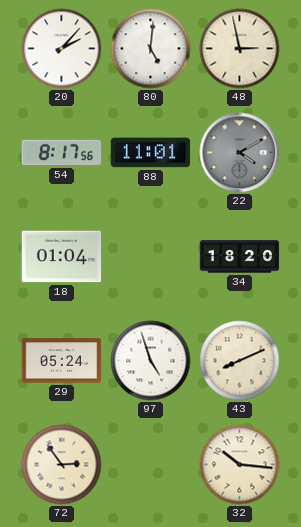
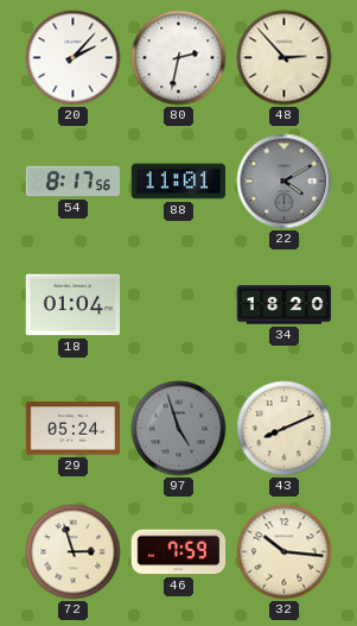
80: 5:01 -> 2:32 (179, 58)
48: 2:58 -> 2:53 (285, 58)
97 dial: white -> grey (179, 429)
72: 2:54 -> 2:57 (74, 552)
46: none -> 7:59 (179, 552)
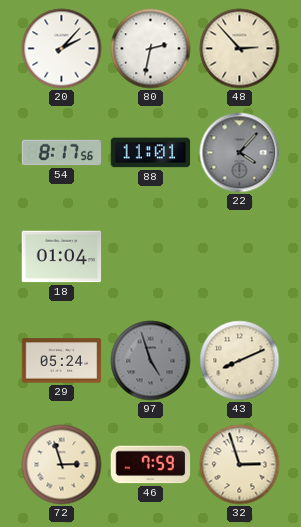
22: 4:10 -> 4:07 (240, 153)
34: 18:20 -> none (285, 305)
32: 10:16 -> 2:57 (240, 465)
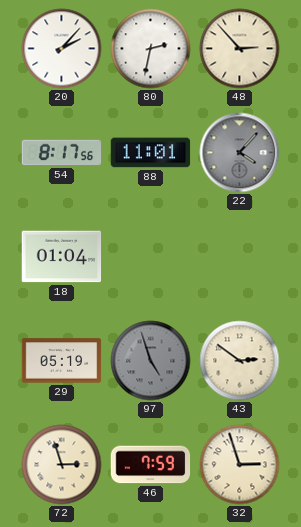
29: 05:24 -> 05:19 (62, 361)
43: 8:11 -> 2:51 (240, 361)
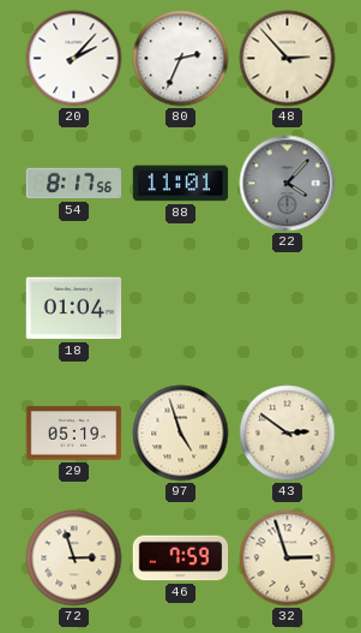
80: 2:32 -> 2:34 (181, 59)
97 dial: grey -> cream (181, 434)
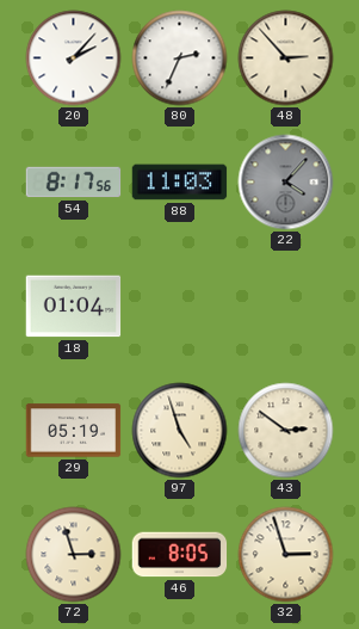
88: 11:01 -> 11:03 (180, 183)
46: 7:59 -> 8:05 (180, 555)
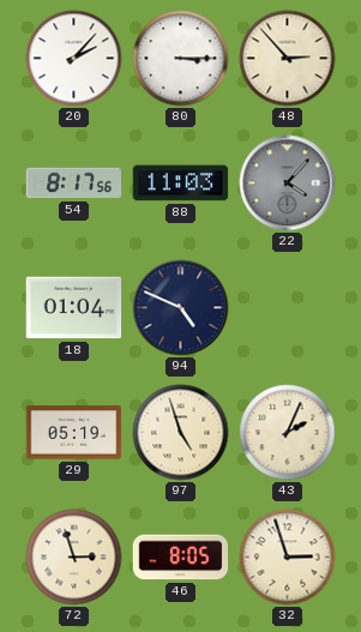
80: 2:34 -> 3:15 (181, 59)
94: none -> 4:49 (181, 308)
43: 2:51 -> 2:04 (288, 433)
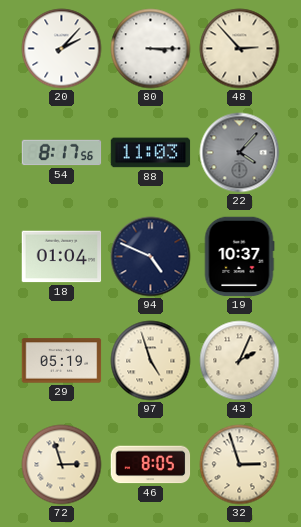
19: none -> 10:37 (239, 257)
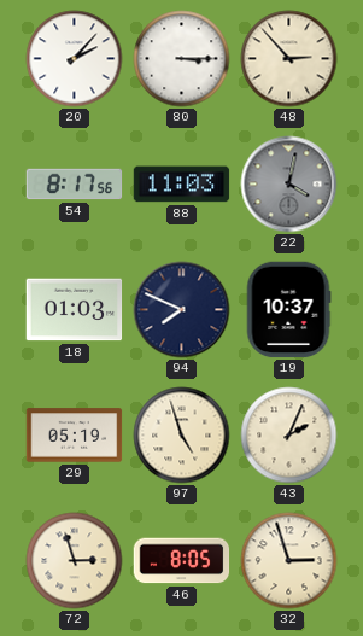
22: 4:07 -> 4:02 (289, 185)
18: 01:04 -> 01:03 (75, 310)
94: 4:49 -> 7:49 (182, 310)
